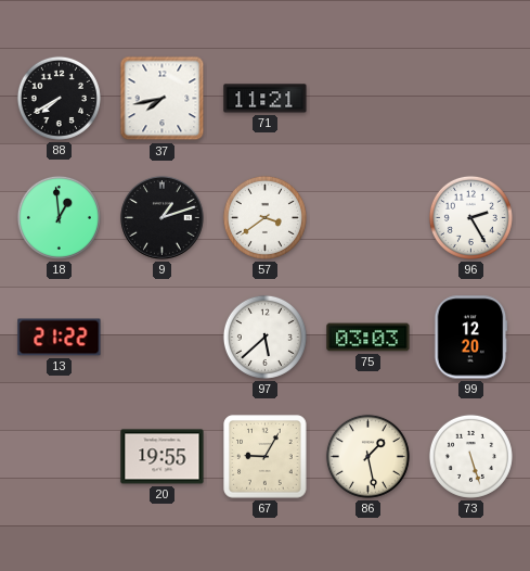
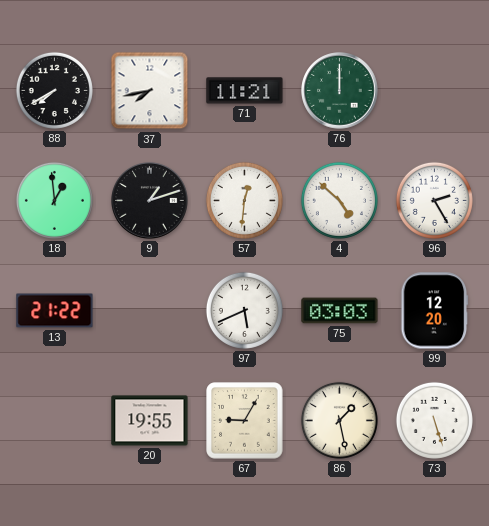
76: none -> 12:00 (340, 91)
57: 3:39 -> 12:31 (244, 200)
4: none -> 4:52 (339, 200)
97: 5:38 -> 5:41 (244, 310)
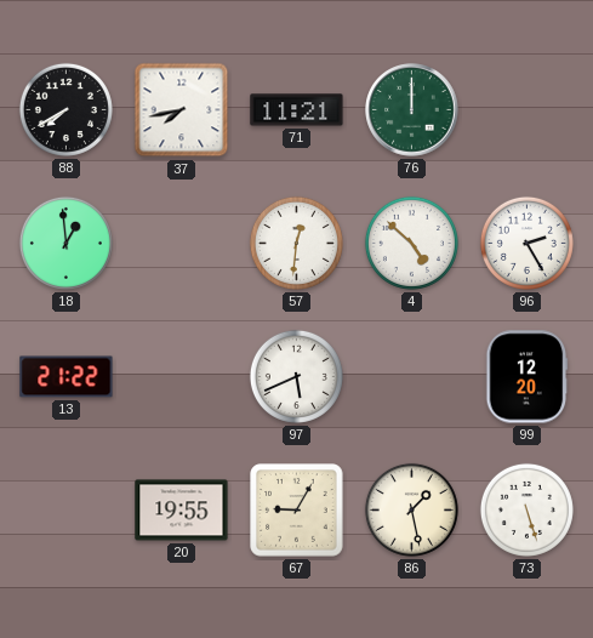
9: 1:12 -> none (150, 201)
75: 03:03 -> none (340, 311)
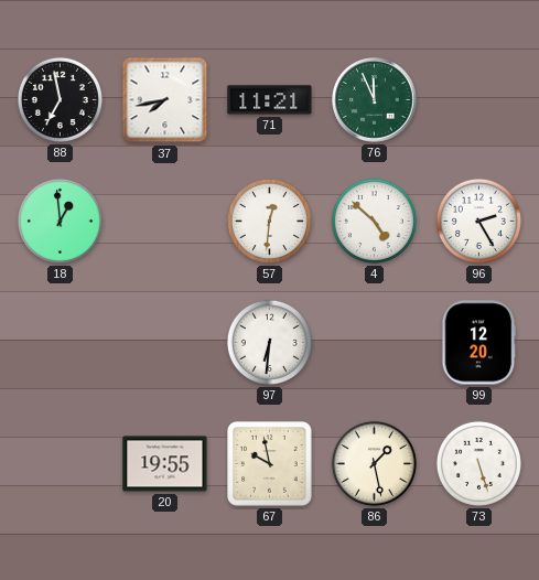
88: 7:40 -> 6:58 (60, 99)
76: 12:00 -> 11:56 (375, 100)
13: 21:22 -> none (67, 377)
97: 5:41 -> 6:31 (269, 342)
67: 9:05 -> 9:58 (270, 464)
